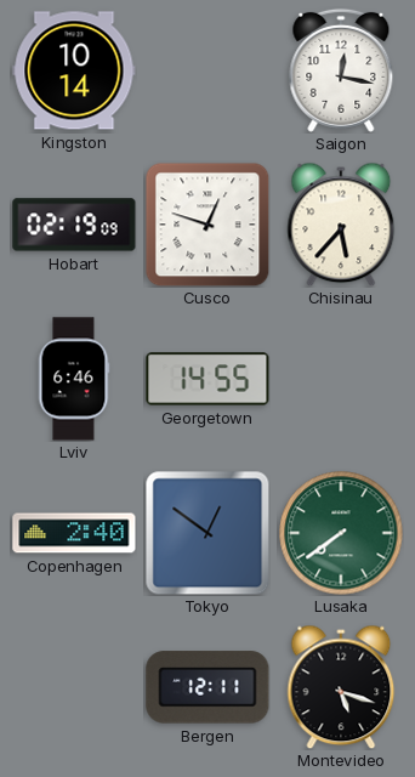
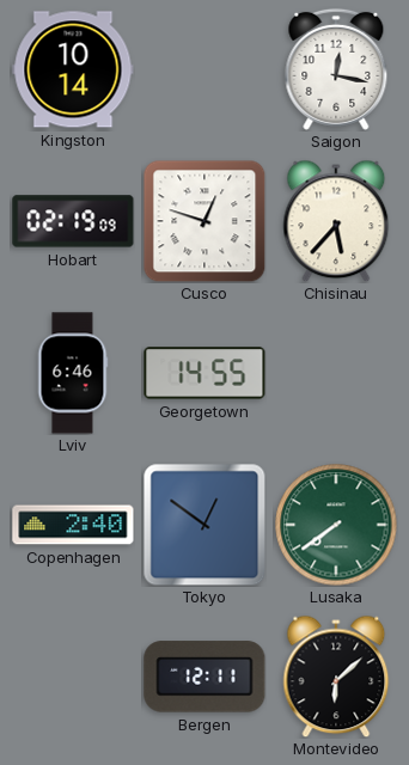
Montevideo: 5:18 -> 6:08 (336, 677)
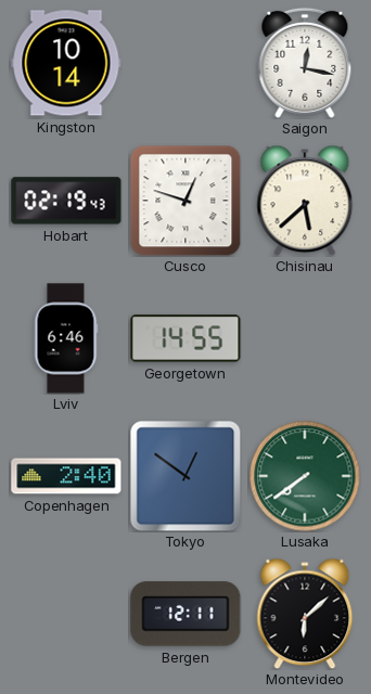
Hobart: 02:19:09 -> 02:19:43 (66, 201)
Chisinau: 5:37 -> 5:38 (305, 201)
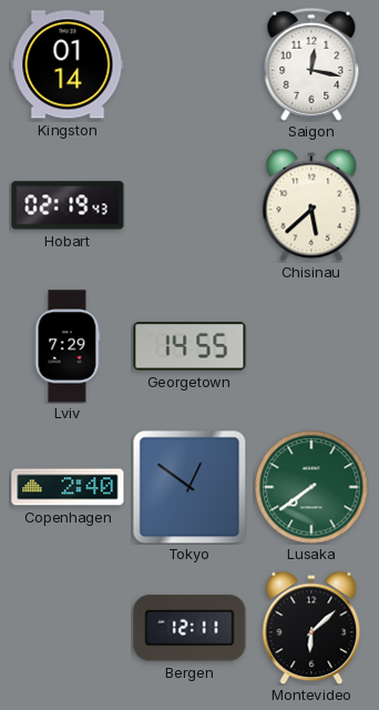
Kingston: 10:14 -> 01:14 (68, 64)
Cusco: 12:48 -> none (185, 201)
Lviv: 6:46 -> 7:29 (68, 346)
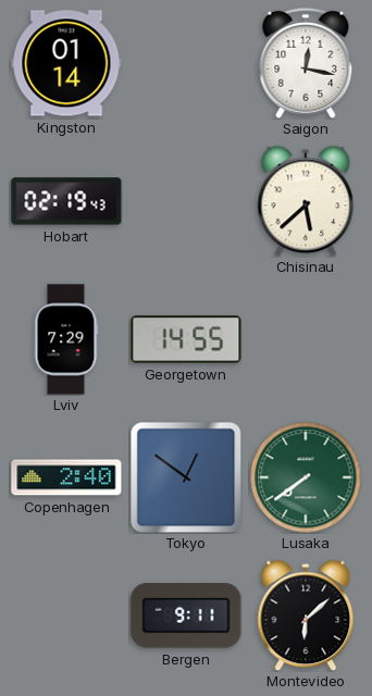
Bergen: 12:11 -> 9:11 (186, 616)
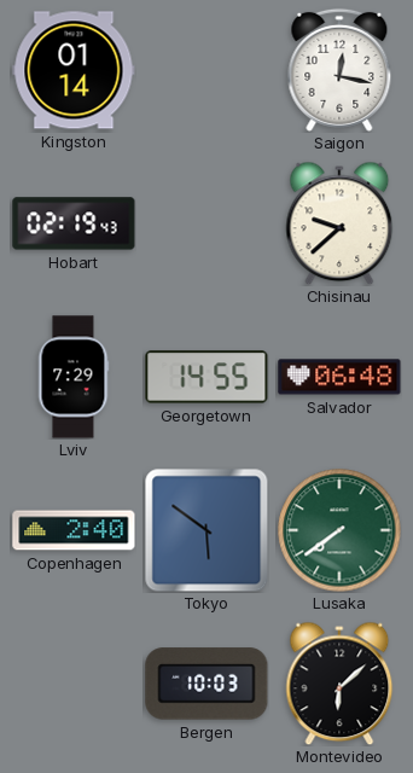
Chisinau: 5:38 -> 9:38 (339, 223)
Salvador: none -> 06:48 (339, 377)
Tokyo: 12:51 -> 5:51 (206, 530)
Bergen: 9:11 -> 10:03 (206, 684)
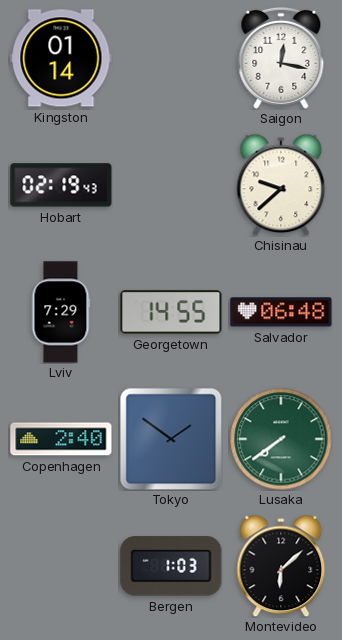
Tokyo: 5:51 -> 1:51 (171, 439)
Bergen: 10:03 -> 1:03 (171, 566)
